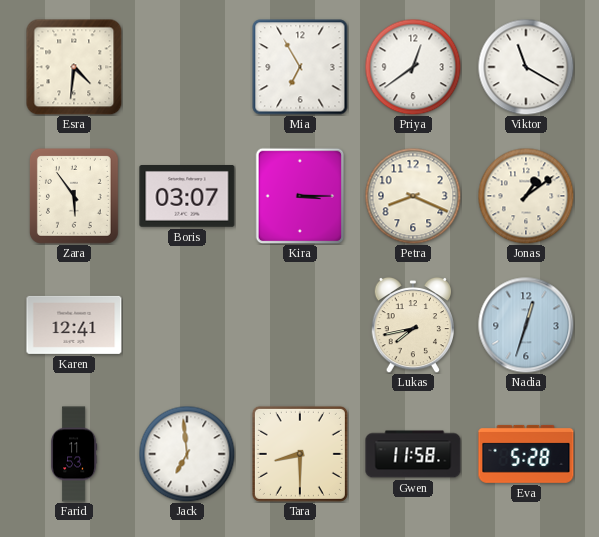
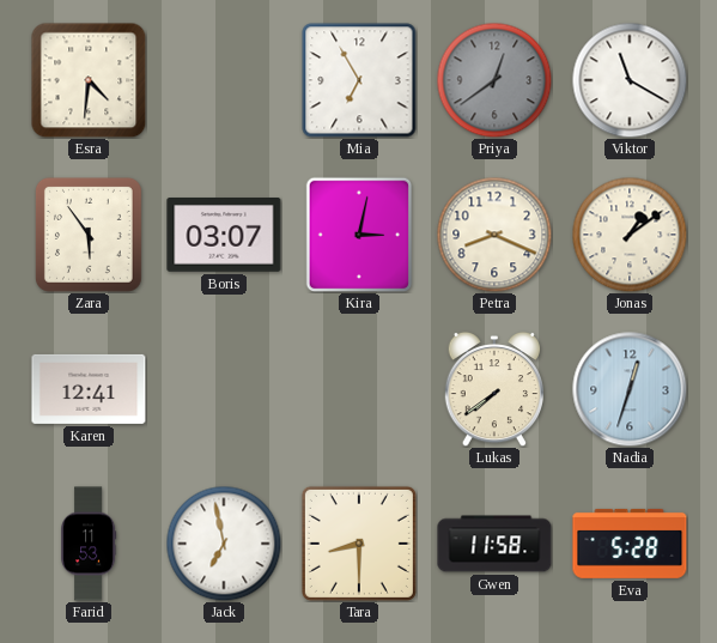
Priya dial: white -> grey (494, 80)
Kira: 3:15 -> 3:02 (359, 235)
Lukas: 7:43 -> 7:39 (493, 389)
Jack: 6:59 -> 6:58 (224, 544)
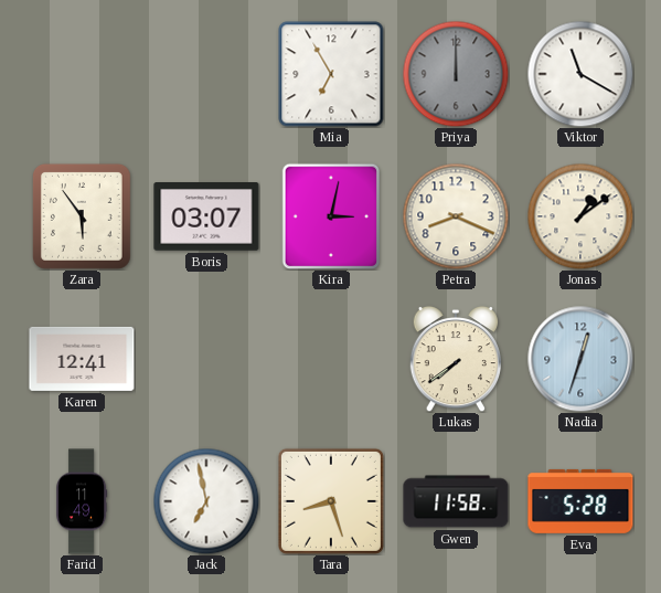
Esra: 4:31 -> none (89, 80)
Priya: 12:39 -> 12:00 (456, 74)
Farid: 11:53 -> 11:49 (83, 501)
Tara: 8:30 -> 8:27 (331, 501)
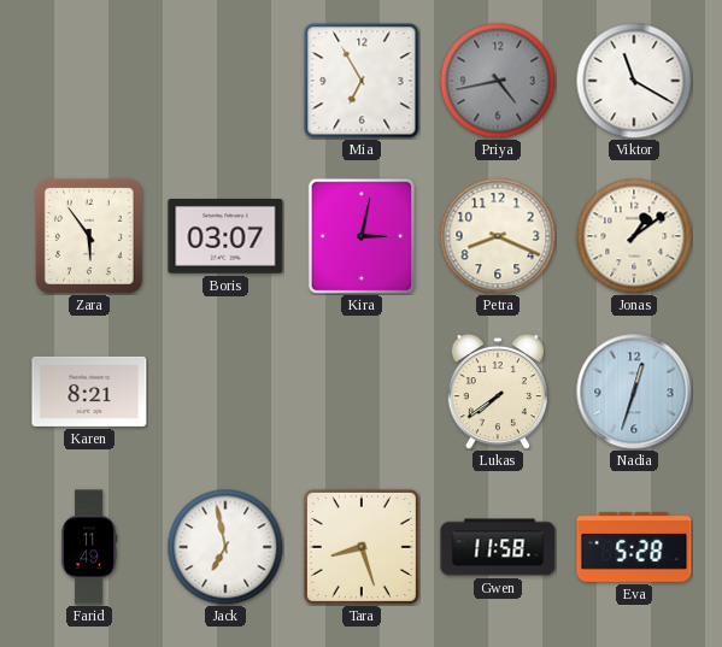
Priya: 12:00 -> 4:43 (498, 81)
Karen: 12:41 -> 8:21 (89, 392)
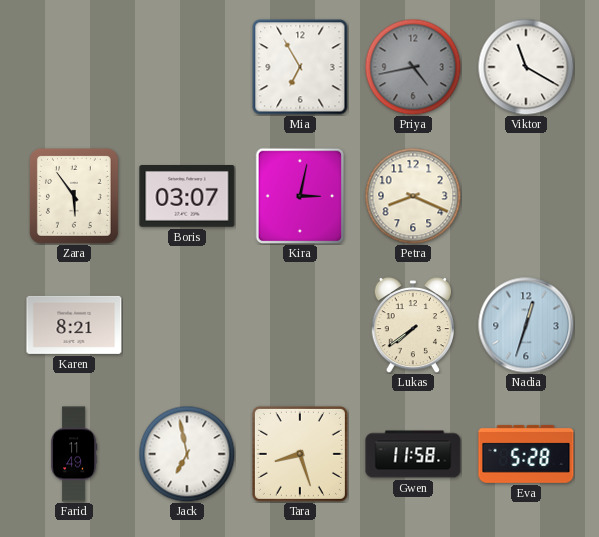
Jonas: 1:09 -> none (634, 236)
